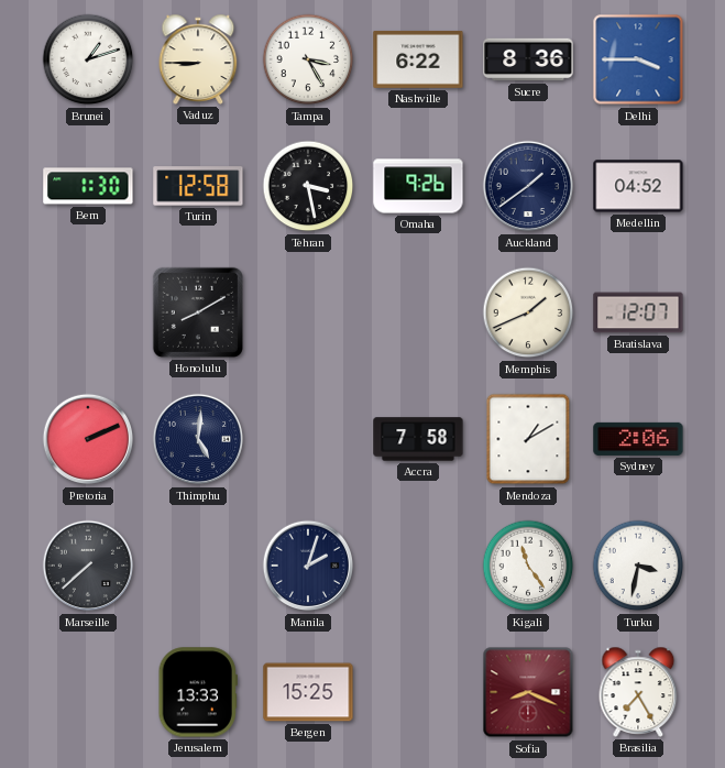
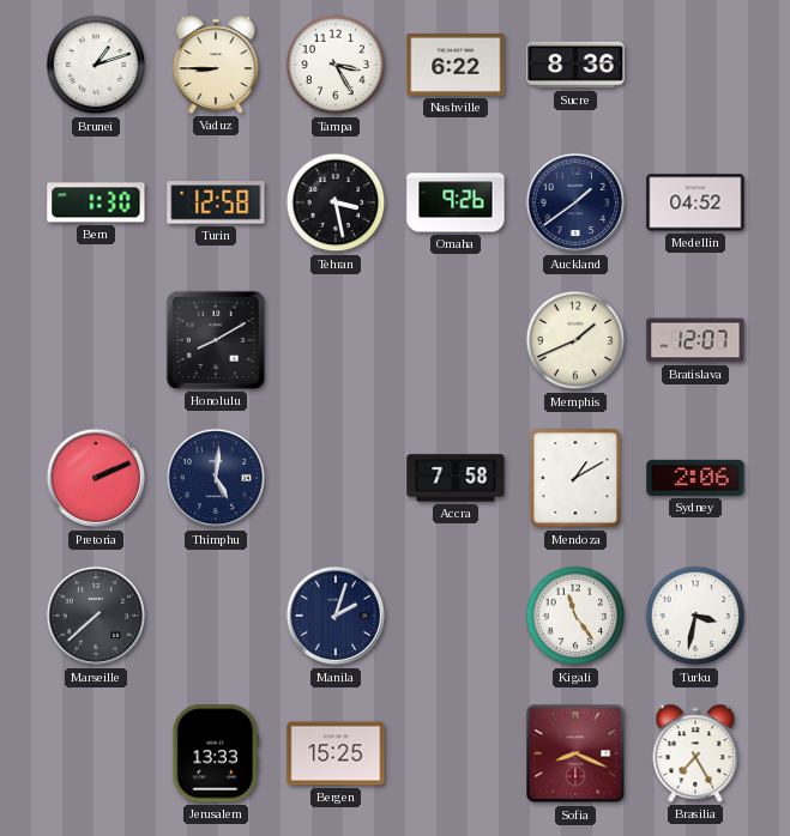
Delhi: 3:45 -> none (638, 59)
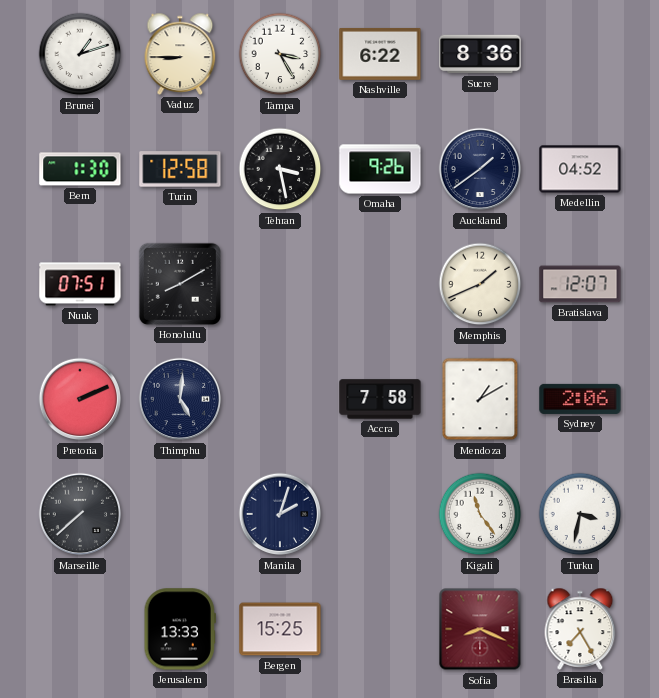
Nuuk: none -> 07:51 (80, 284)
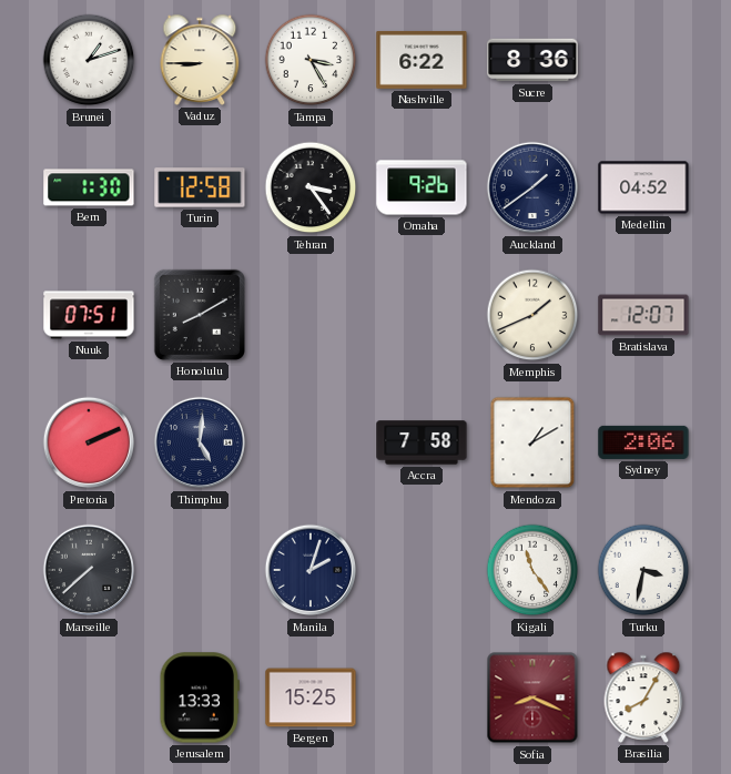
Tehran: 3:28 -> 3:24 (311, 187)
Brasilia: 7:25 -> 8:05 (643, 697)
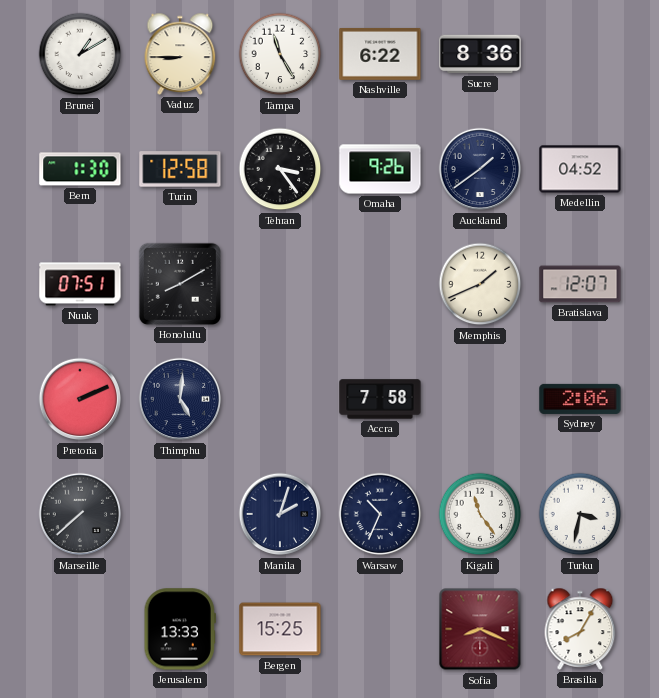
Brunei: 1:12 -> 1:10 (80, 54)
Tampa: 3:25 -> 11:25 (280, 54)
Mendoza: 1:10 -> none (532, 442)
Warsaw: none -> 10:34 (380, 514)
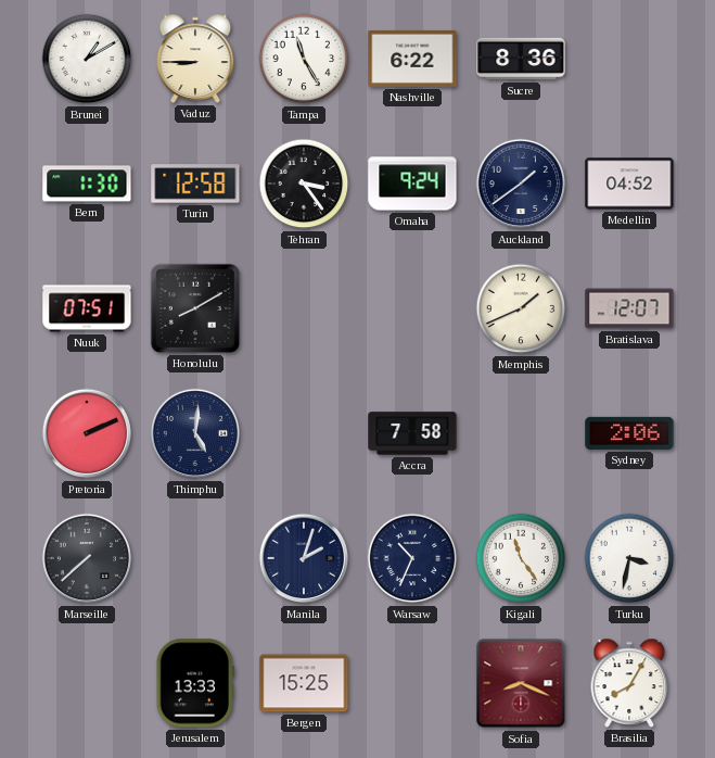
Omaha: 9:26 -> 9:24 (412, 184)
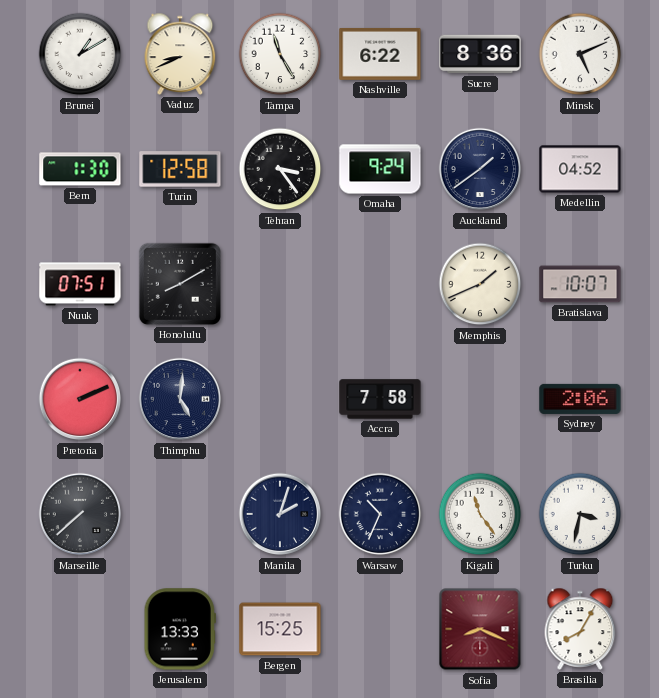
Vaduz: 8:45 -> 8:41 (180, 54)
Minsk: none -> 5:11 (580, 54)
Bratislava: 12:07 -> 10:07 (580, 284)
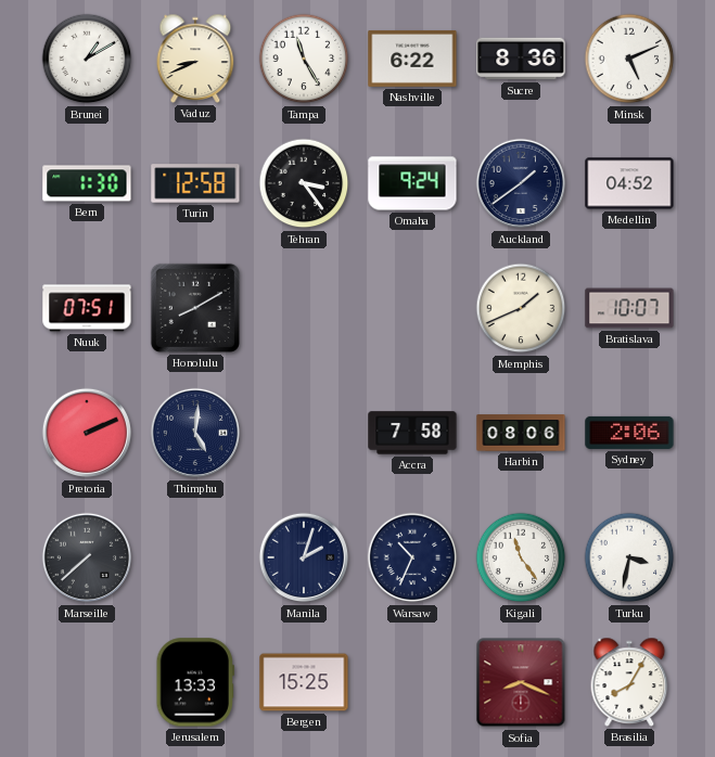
Harbin: none -> 08:06 (521, 433)
